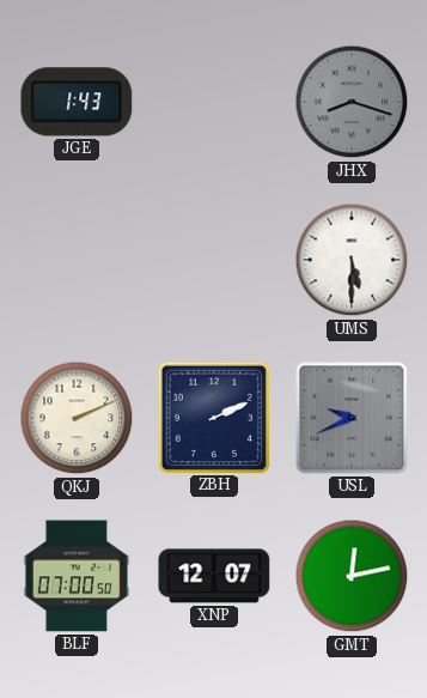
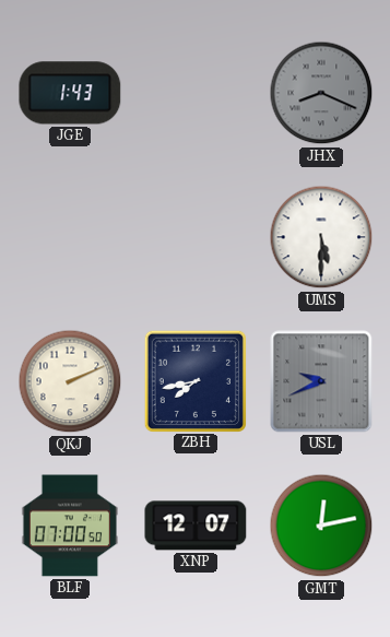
JHX: 8:18 -> 8:19 (321, 93)
ZBH: 2:11 -> 7:43 (194, 380)
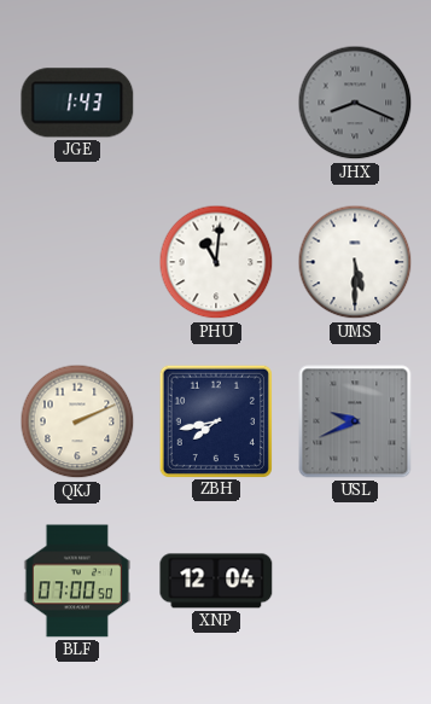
PHU: none -> 11:01 (216, 262)
XNP: 12:07 -> 12:04 (216, 581)
GMT: 12:13 -> none (321, 526)
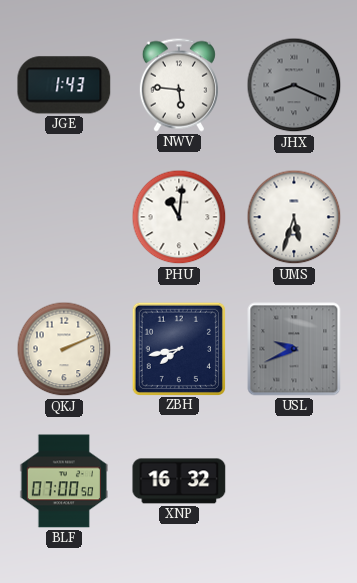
NWV: none -> 5:46 (179, 85)
UMS: 5:30 -> 5:33 (294, 217)
XNP: 12:04 -> 16:32 (179, 481)
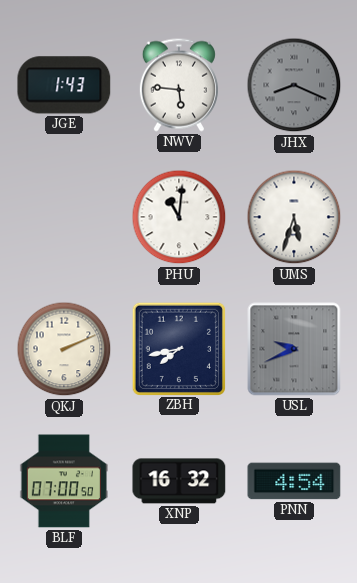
PNN: none -> 4:54 (294, 481)
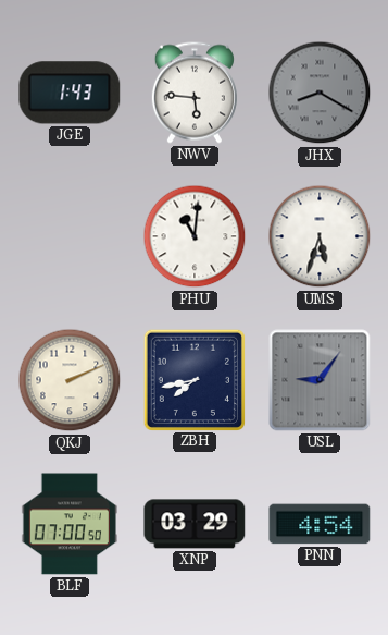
JHX: 8:19 -> 8:20 (320, 93)
USL: 9:41 -> 9:06 (320, 380)
XNP: 16:32 -> 03:29 (195, 524)
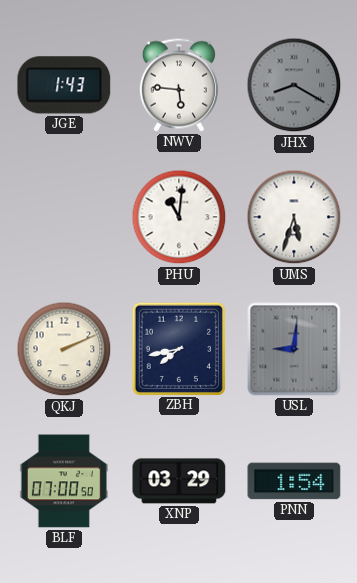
USL: 9:06 -> 9:01 (294, 349)
PNN: 4:54 -> 1:54 (294, 481)
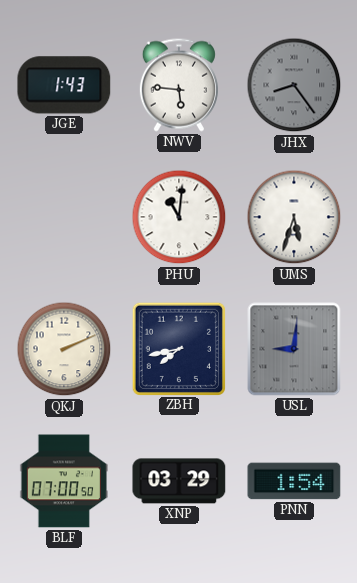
JHX: 8:20 -> 8:24 (294, 85)
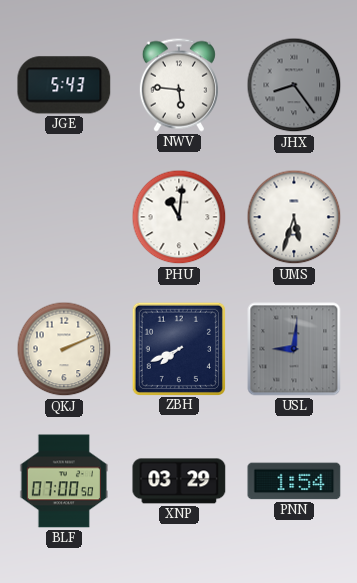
JGE: 1:43 -> 5:43 (64, 85)
ZBH: 7:43 -> 7:41 (178, 348)
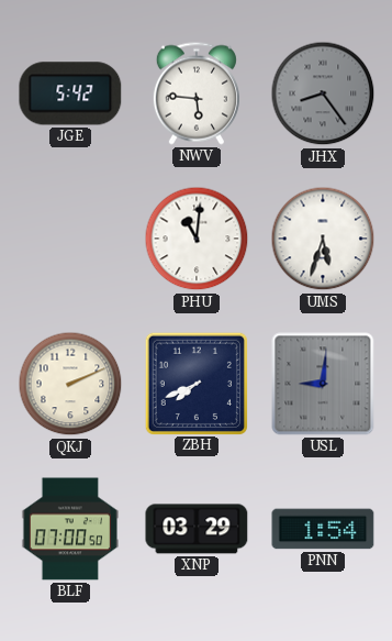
JGE: 5:43 -> 5:42 (70, 93)
